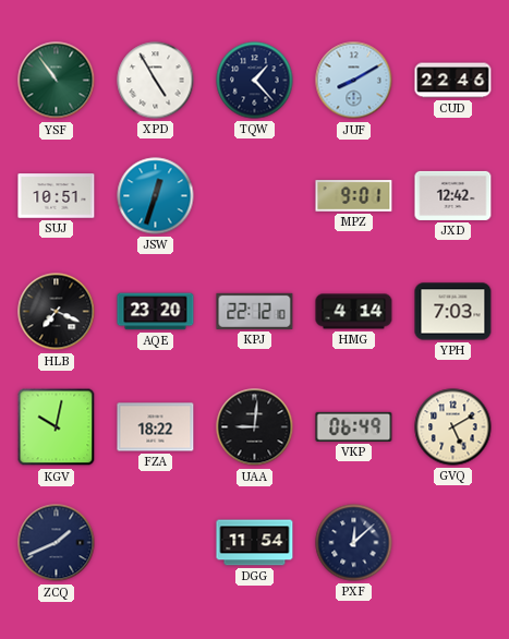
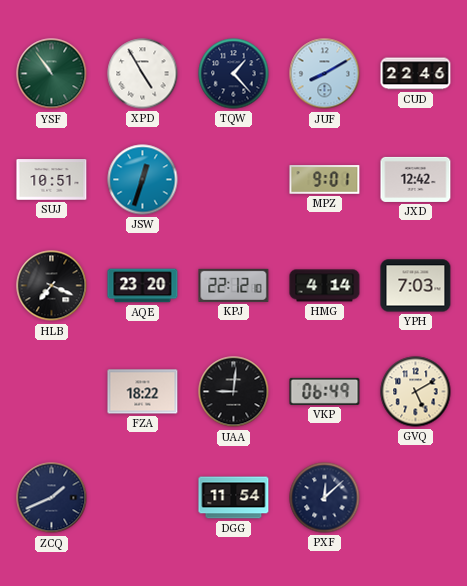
KGV: 10:02 -> none (57, 427)
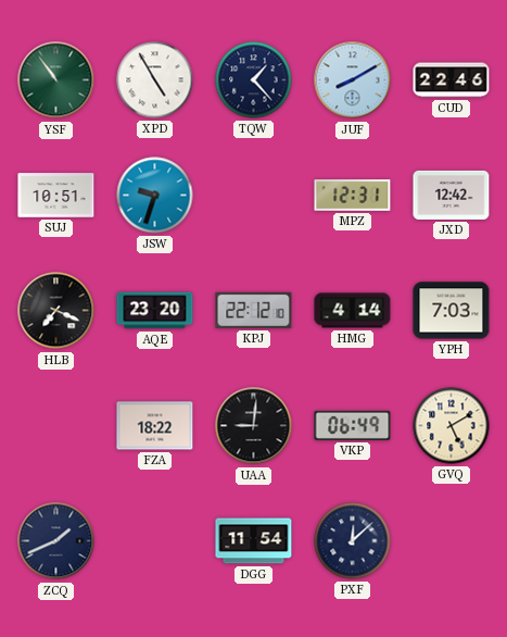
JSW: 12:33 -> 9:33 (155, 196)
MPZ: 9:01 -> 12:31 (353, 196)
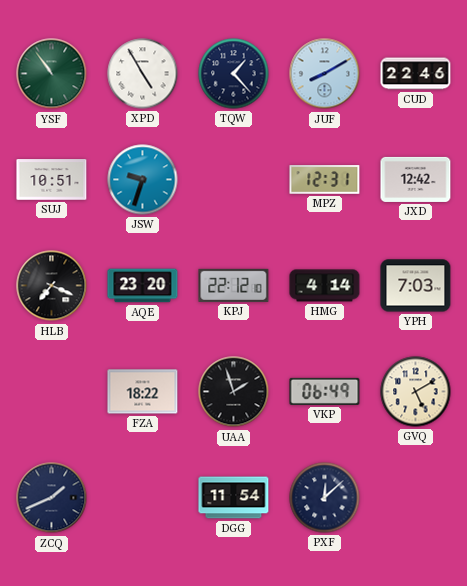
UAA: 9:01 -> 1:57 (234, 392)
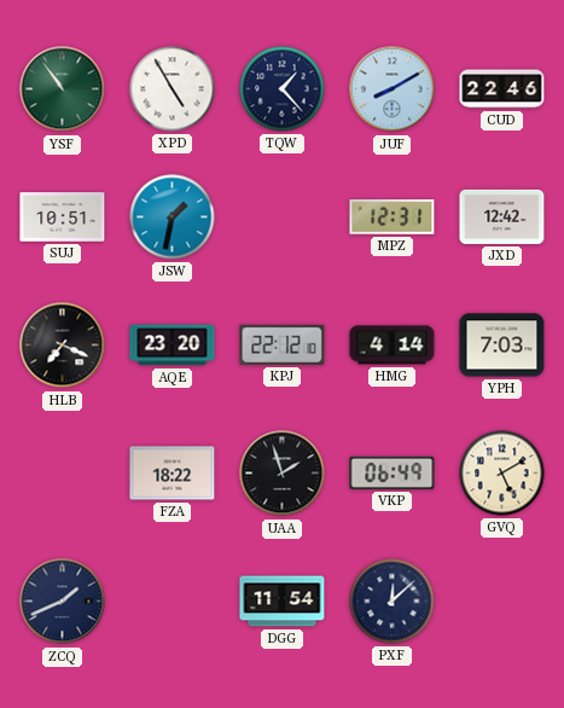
JSW: 9:33 -> 1:32 (173, 217)
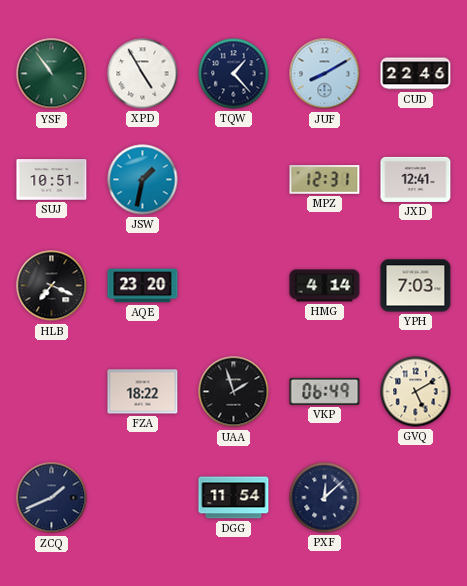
JXD: 12:42 -> 12:41 (416, 179)
KPJ: 22:12 -> none (283, 344)
